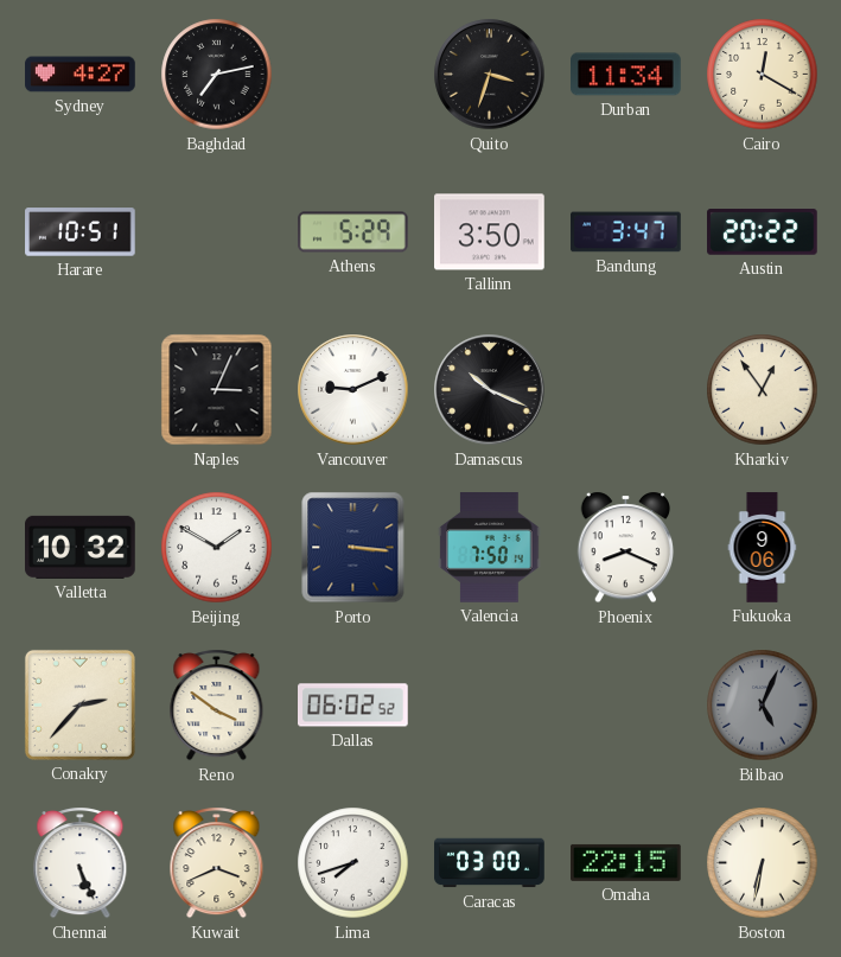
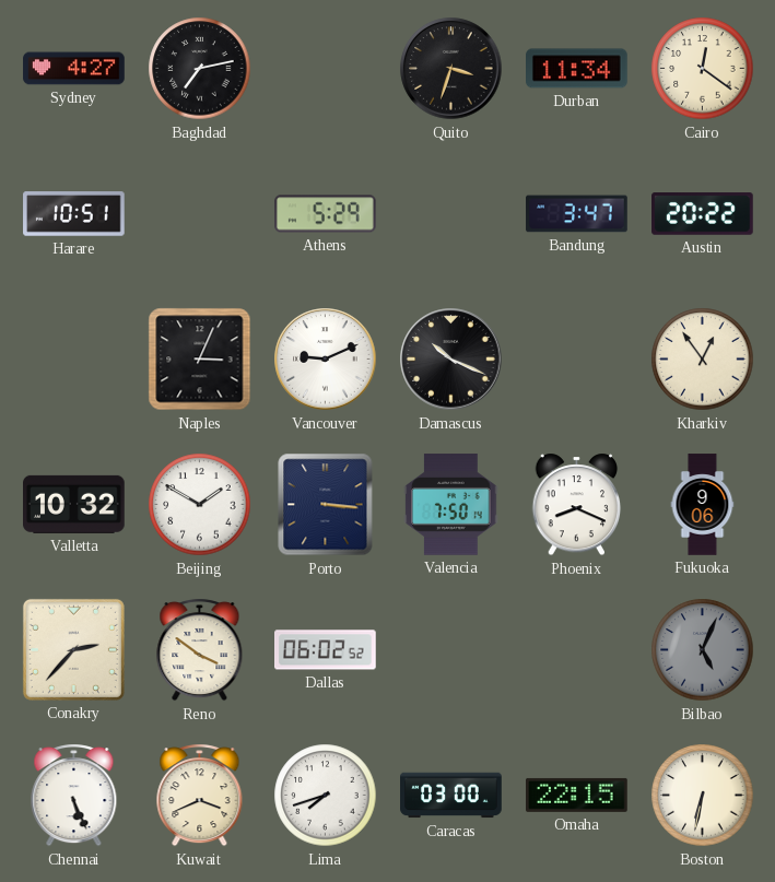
Cairo: 12:20 -> 12:21 (703, 69)
Tallinn: 3:50 -> none (490, 232)
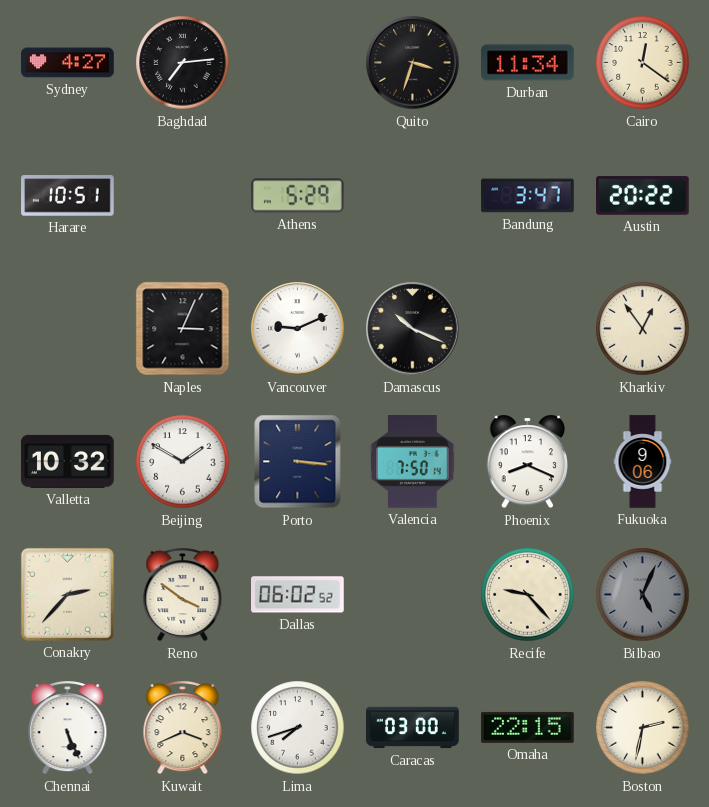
Baghdad: 7:13 -> 7:14 (183, 63)
Recife: none -> 9:23 (528, 595)
Boston: 6:32 -> 2:32 (643, 728)
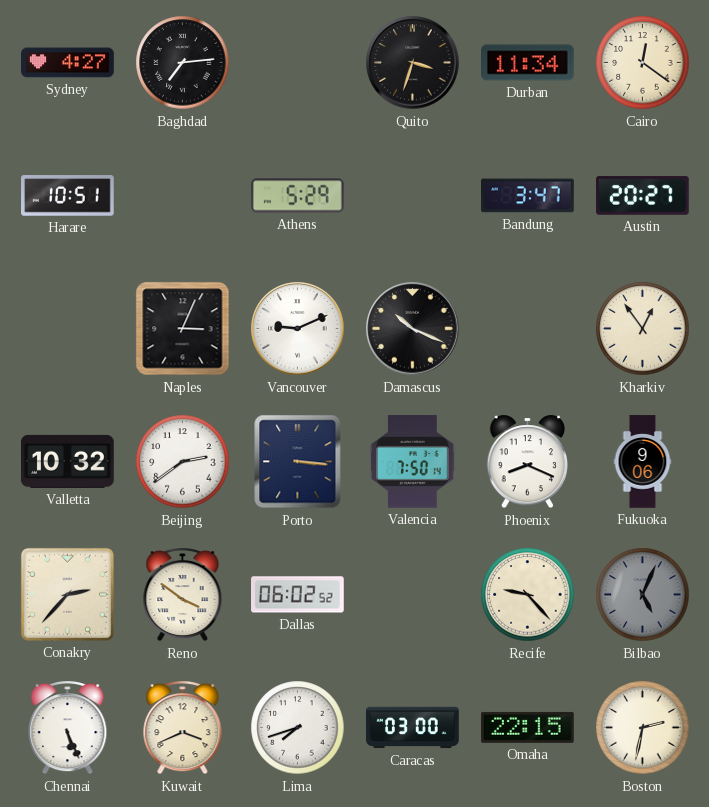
Austin: 20:22 -> 20:27 (643, 196)
Beijing: 1:50 -> 2:39 (183, 462)
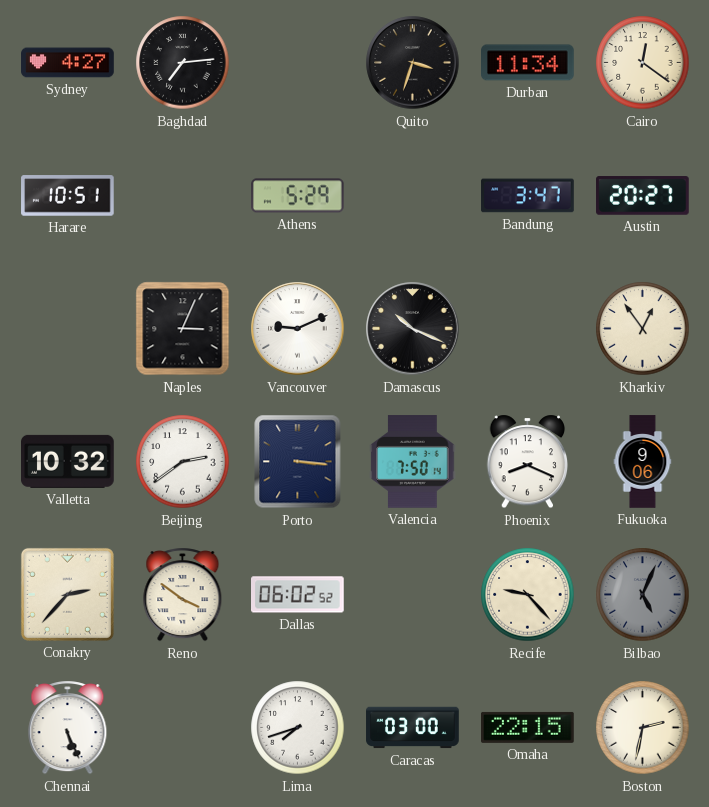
Kuwait: 3:41 -> none (183, 728)
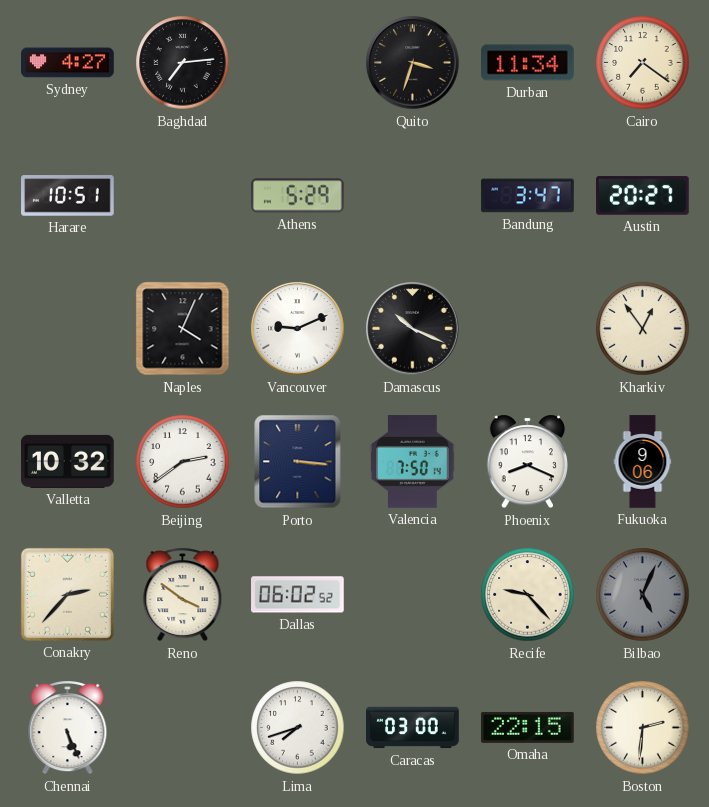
Cairo: 12:21 -> 7:21 (643, 63)
Naples: 3:04 -> 4:04 (183, 329)
Boston: 2:32 -> 2:31 (643, 728)
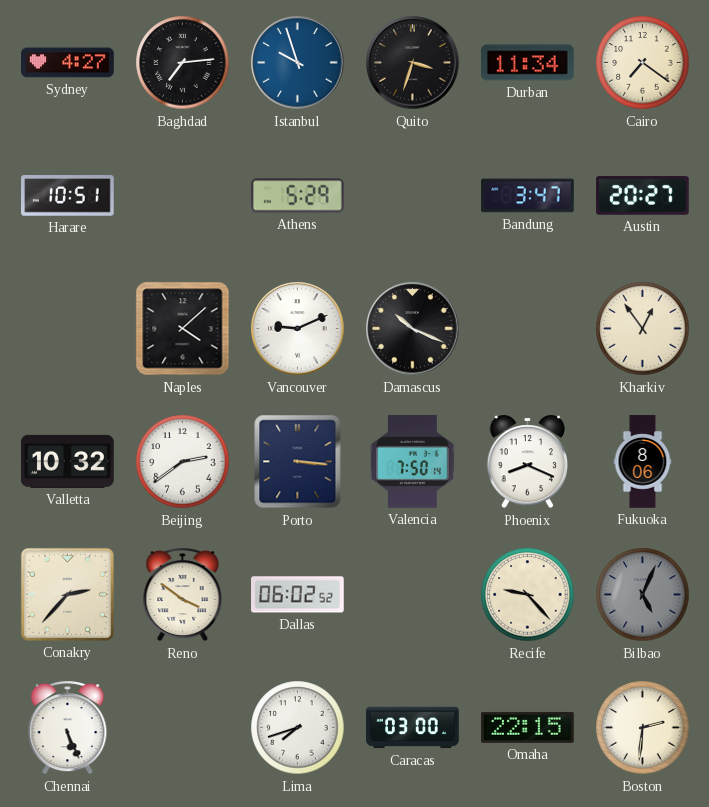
Istanbul: none -> 9:57 (298, 63)
Naples: 4:04 -> 4:08 (183, 329)
Fukuoka: 9:06 -> 8:06 (643, 462)
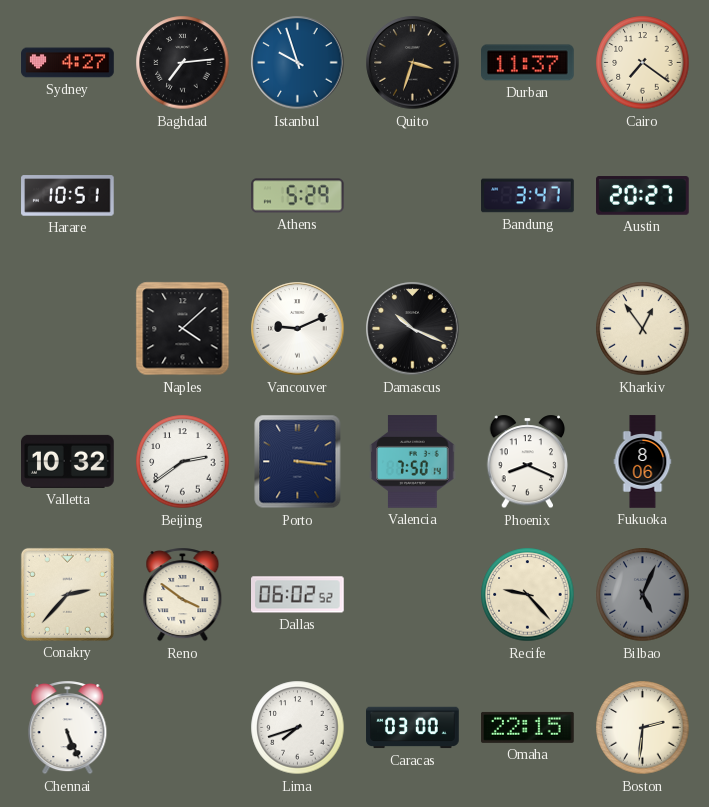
Durban: 11:34 -> 11:37 (528, 63)
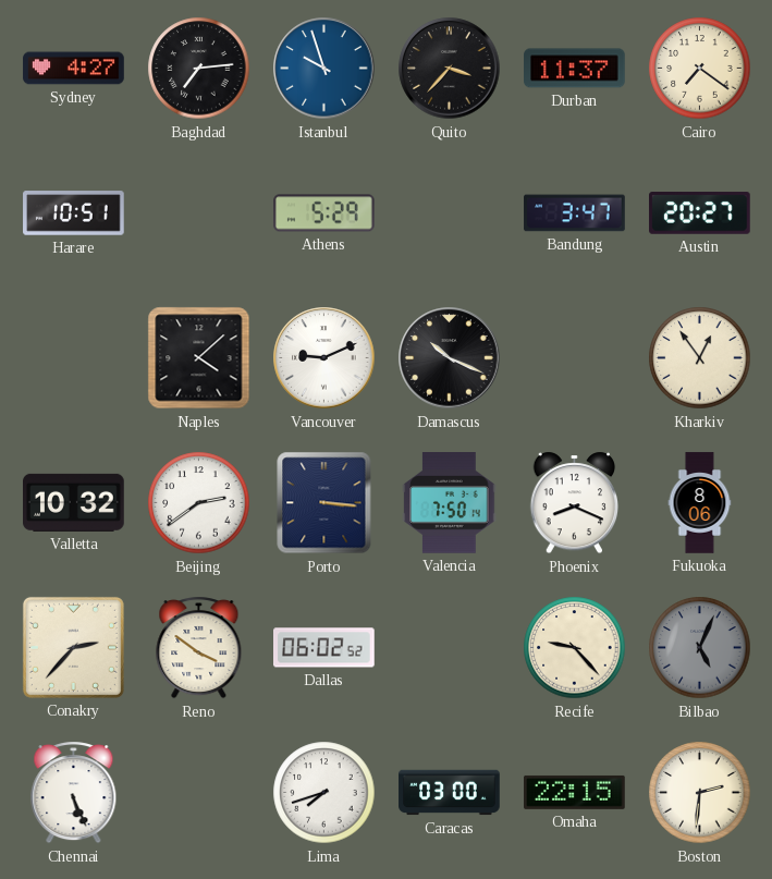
Quito: 3:33 -> 3:37 (450, 69)
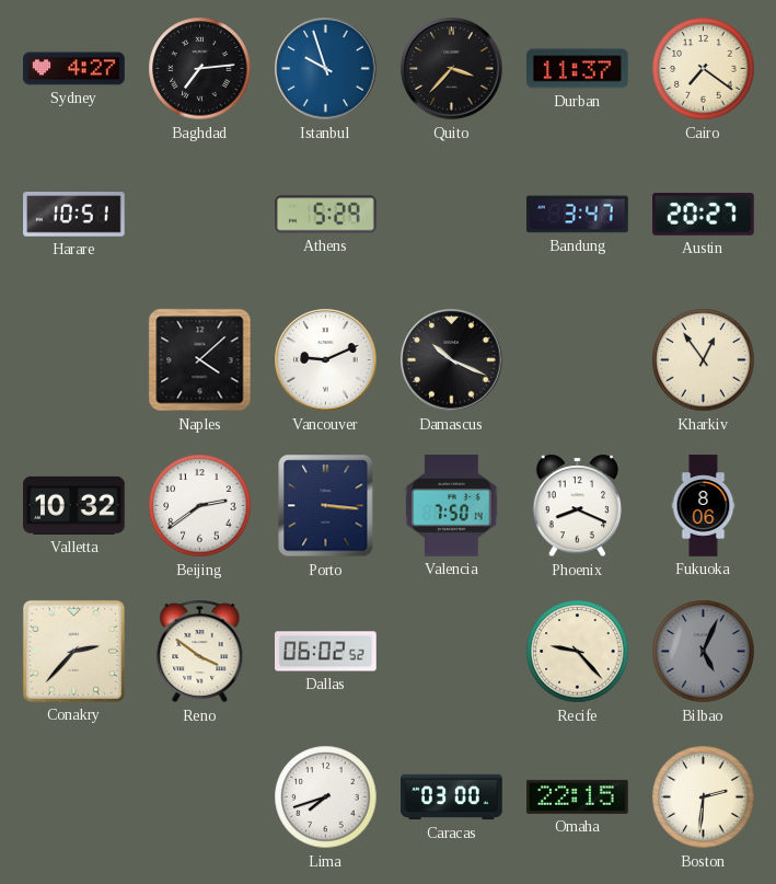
Chennai: 5:26 -> none (74, 793)
